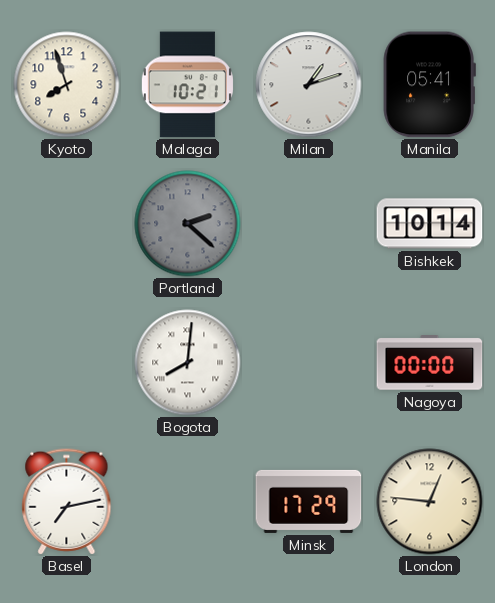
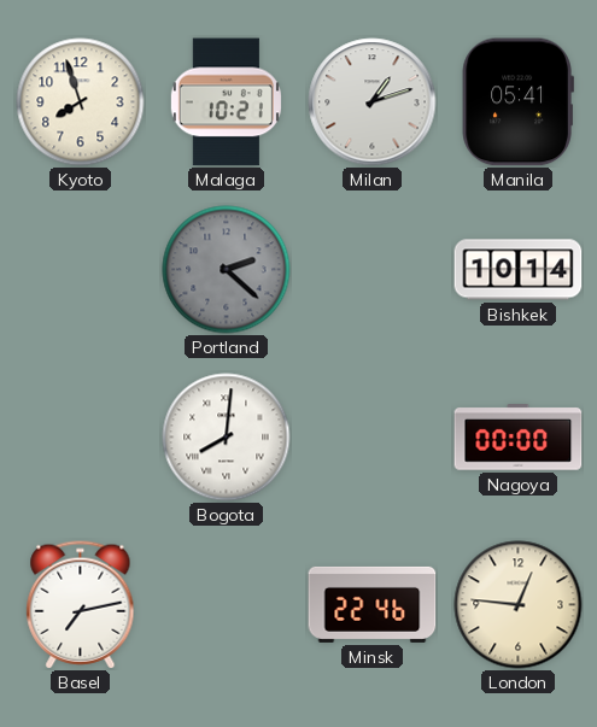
Minsk: 17:29 -> 22:46 (373, 604)
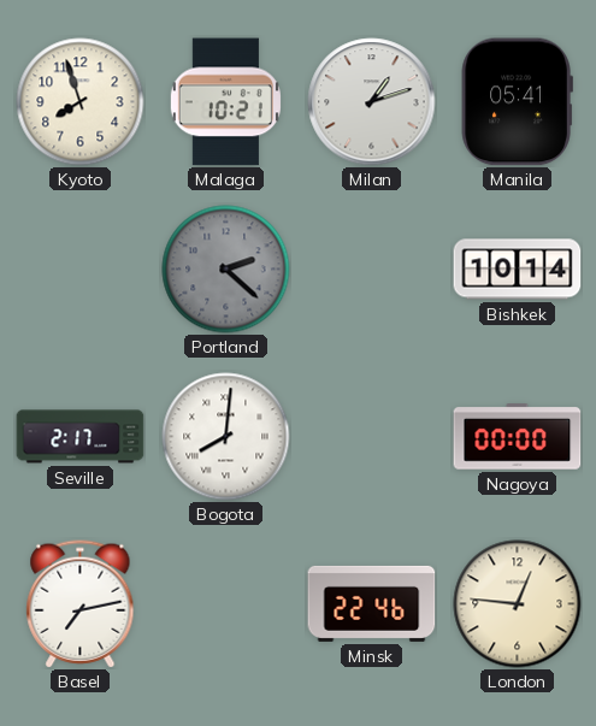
Seville: none -> 2:17 (81, 437)
